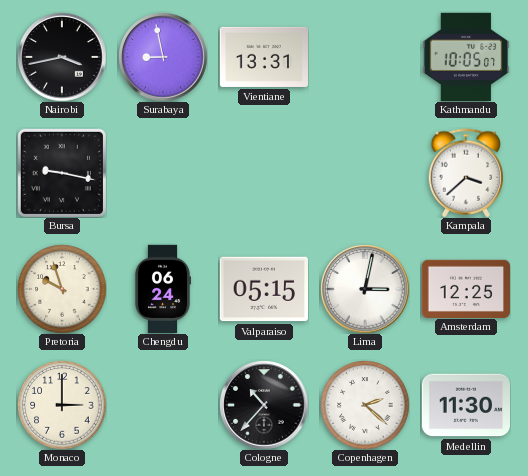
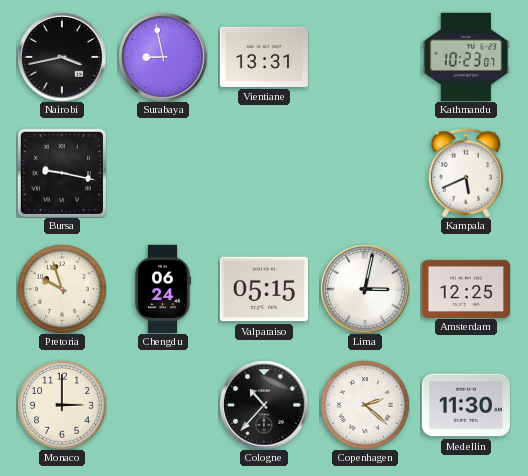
Kathmandu: 10:05 -> 10:23 (466, 56)
Kampala: 3:38 -> 5:41 (465, 173)
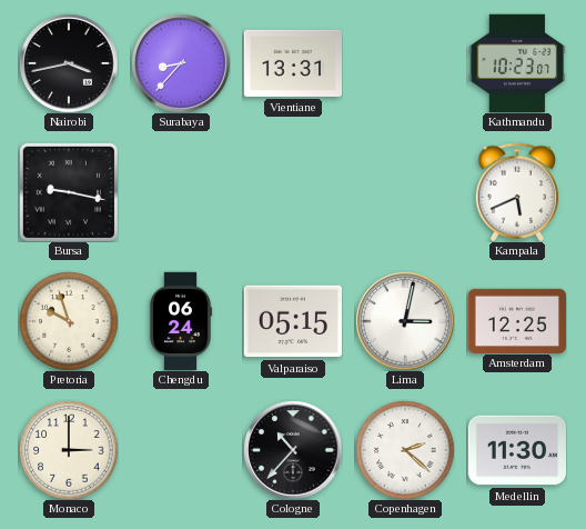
Surabaya: 8:58 -> 8:37 (181, 63)
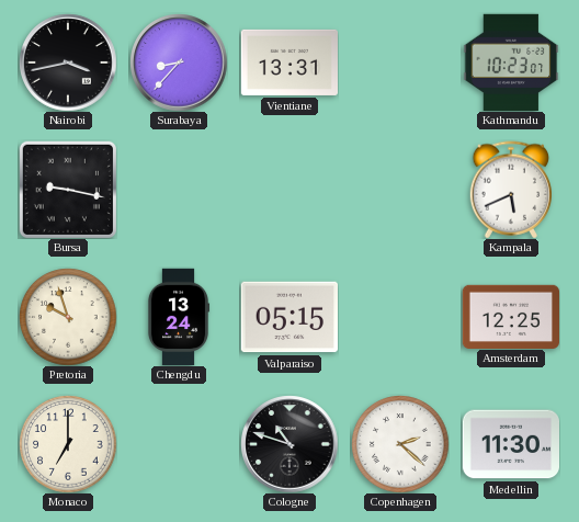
Chengdu: 06:24 -> 13:24 (179, 317)
Lima: 3:02 -> none (405, 321)
Monaco: 3:00 -> 7:00 (68, 444)
Cologne: 10:37 -> 10:48 (289, 444)
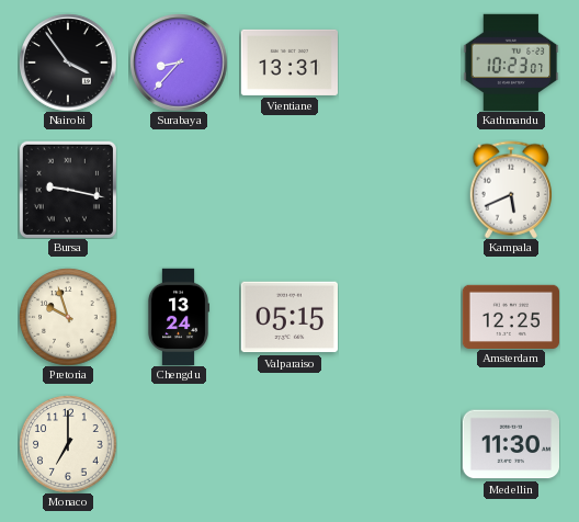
Nairobi: 3:43 -> 3:54 (68, 63)
Cologne: 10:48 -> none (289, 444)
Copenhagen: 2:22 -> none (400, 444)
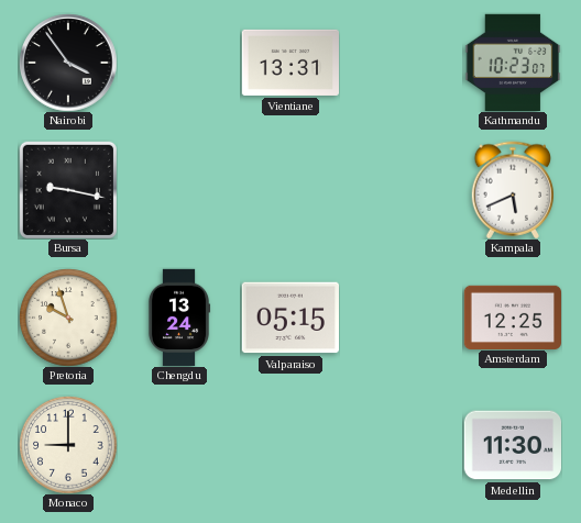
Surabaya: 8:37 -> none (179, 63)
Monaco: 7:00 -> 9:00 (68, 445)
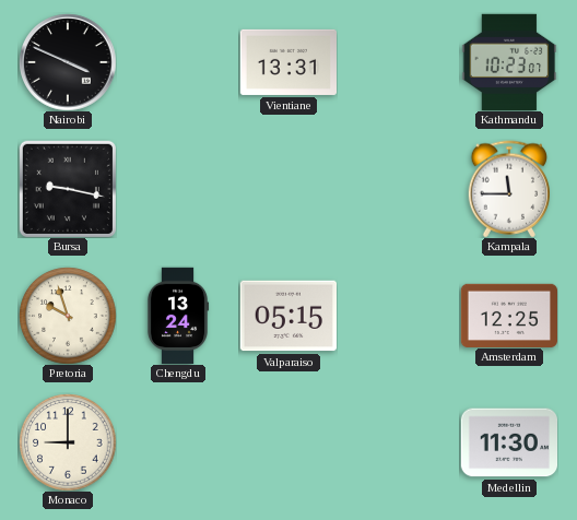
Nairobi: 3:54 -> 3:49 (68, 62)
Kampala: 5:41 -> 11:45 (508, 189)
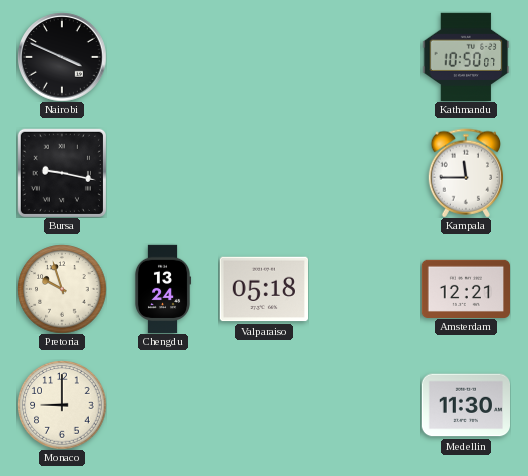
Vientiane: 13:31 -> none (287, 62)
Kathmandu: 10:23 -> 10:50 (466, 56)
Valparaiso: 05:15 -> 05:18 (263, 289)
Amsterdam: 12:25 -> 12:21 (465, 288)
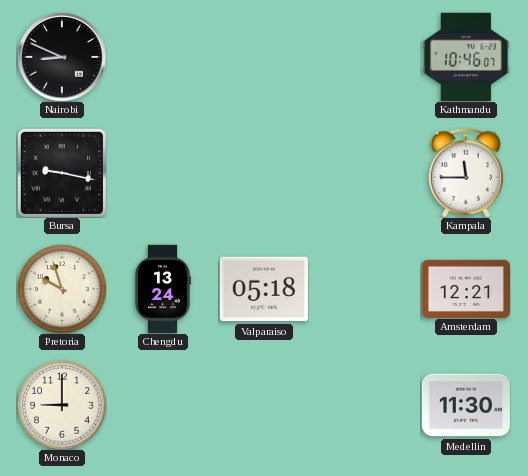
Nairobi: 3:49 -> 8:49 (62, 57)
Kathmandu: 10:50 -> 10:46 (466, 56)
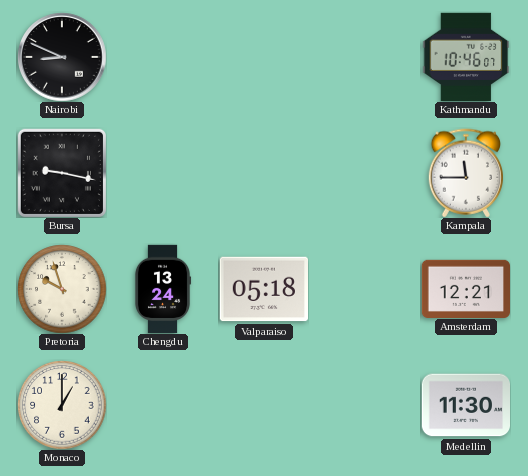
Monaco: 9:00 -> 1:00 (62, 405)
